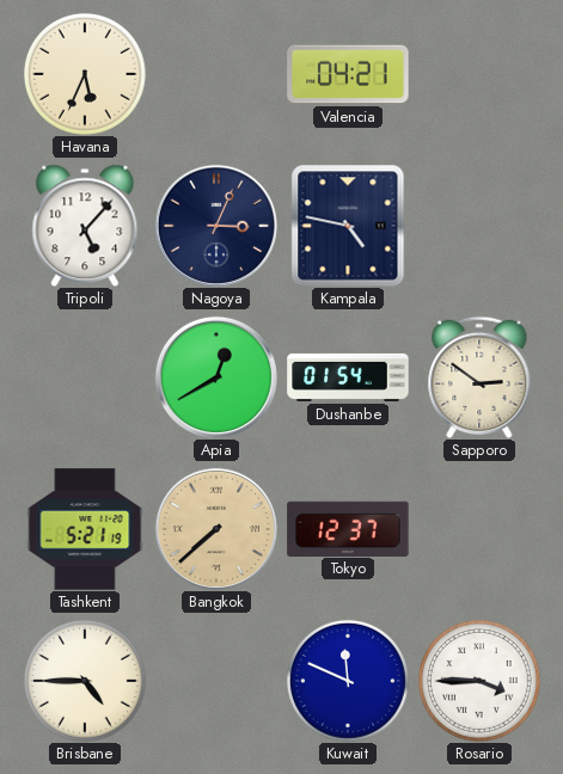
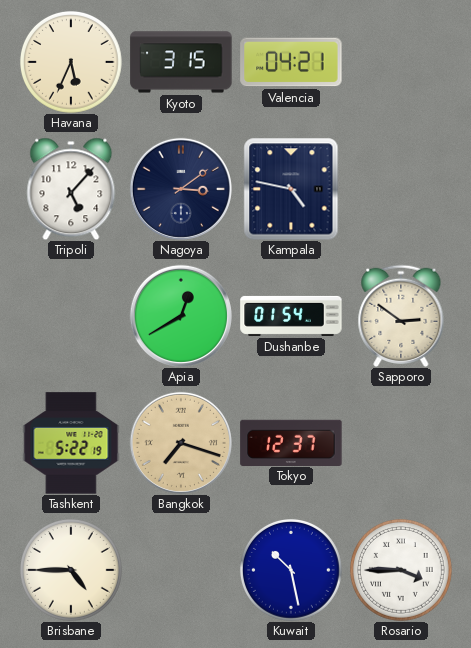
Kyoto: none -> 3:15 (181, 62)
Nagoya: 3:04 -> 3:09 (181, 189)
Tashkent: 5:21 -> 5:22 (71, 443)
Bangkok: 7:38 -> 7:18 (181, 443)
Kuwait: 11:49 -> 10:28 (291, 570)
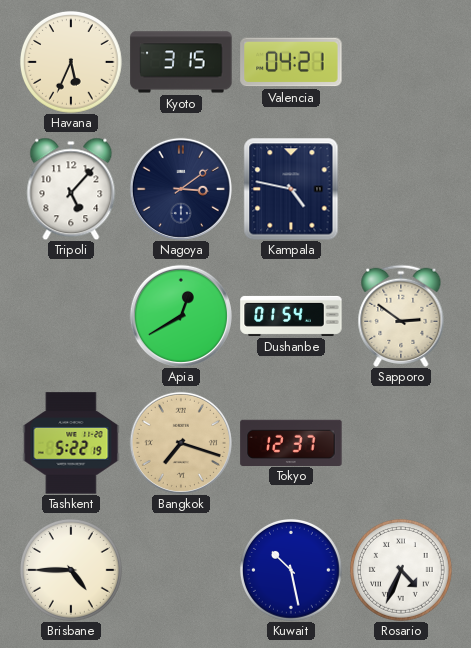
Rosario: 3:45 -> 4:34 (401, 570)
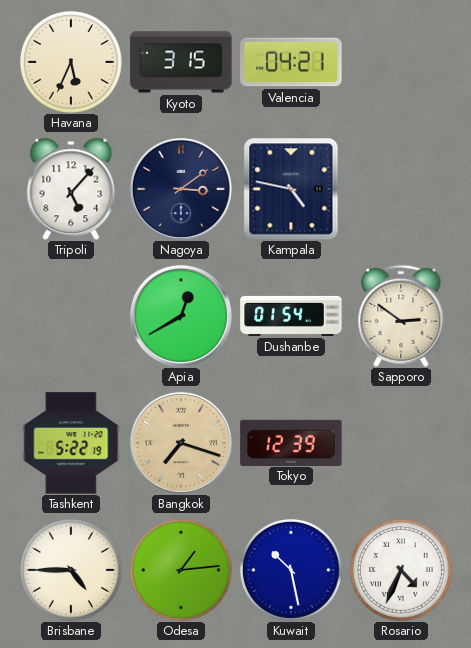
Tokyo: 12:37 -> 12:39 (291, 442)
Odesa: none -> 1:14 (181, 570)
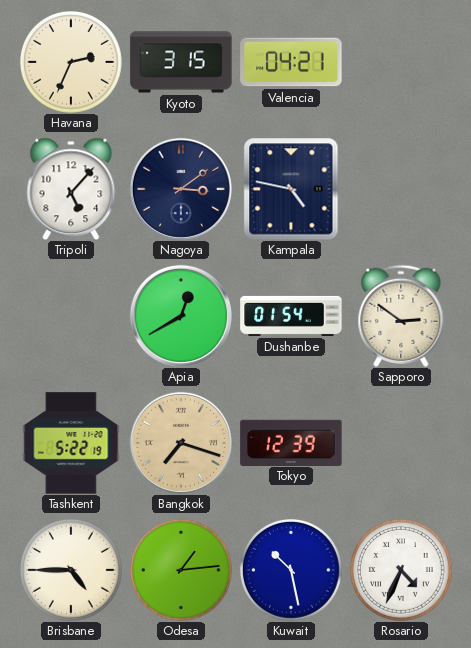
Havana: 5:34 -> 2:34 (71, 62)
